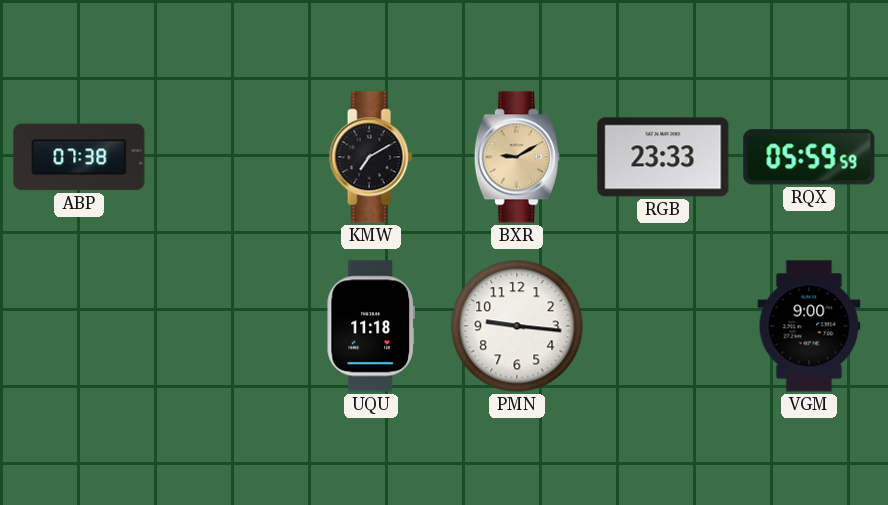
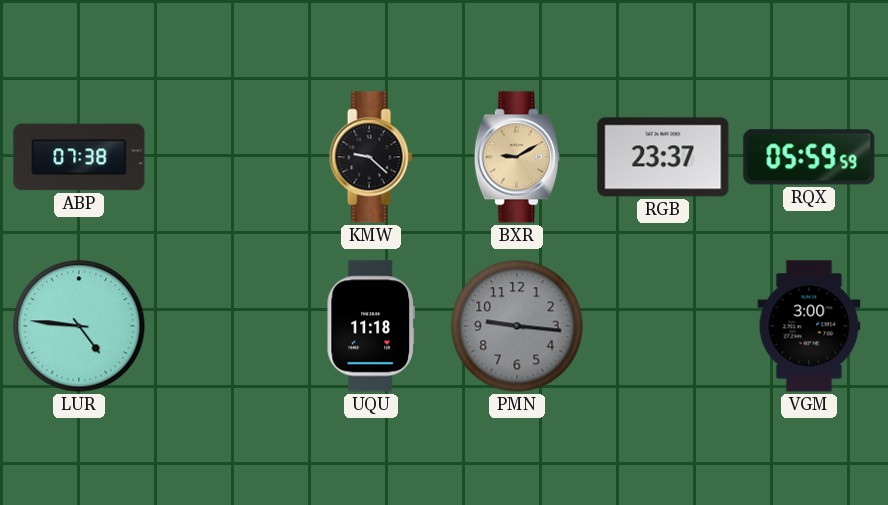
KMW: 7:10 -> 9:22 (371, 157)
RGB: 23:33 -> 23:37 (663, 157)
LUR: none -> 4:46 (79, 326)
PMN dial: white -> grey (517, 326)
VGM: 9:00 -> 3:00 (809, 326)
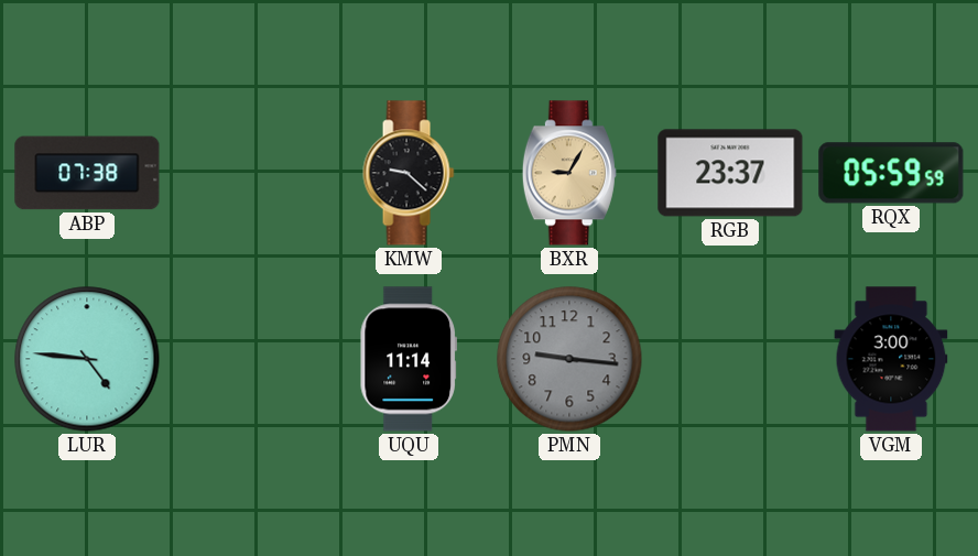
BXR: 9:10 -> 9:05 (569, 173)
UQU: 11:18 -> 11:14 (409, 359)
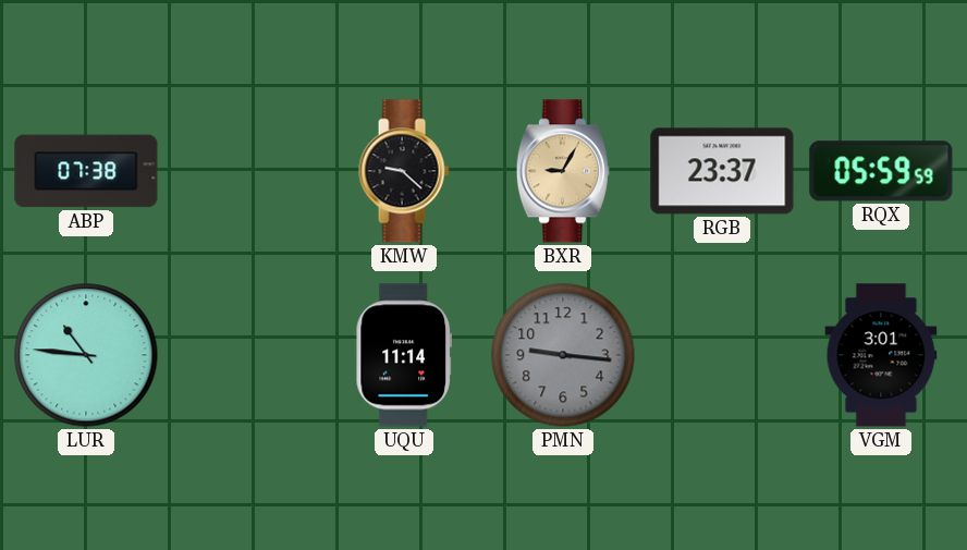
LUR: 4:46 -> 10:46 (86, 355)
VGM: 3:00 -> 3:01 (881, 355)
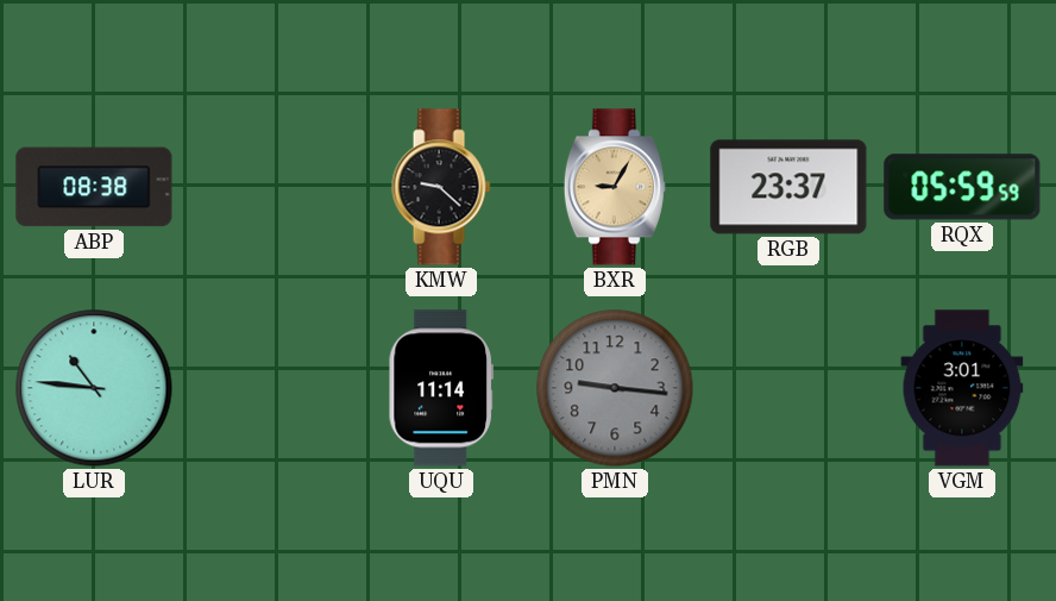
ABP: 07:38 -> 08:38 (94, 187)
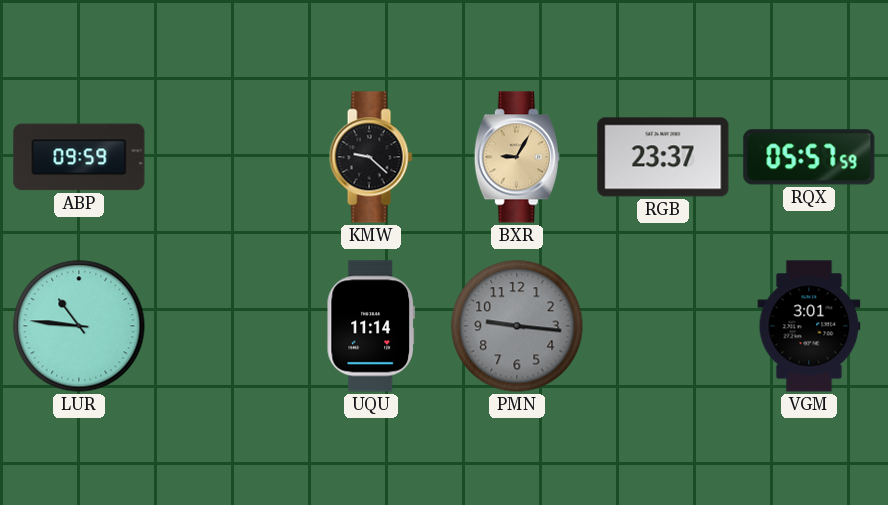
ABP: 08:38 -> 09:59 (79, 157)
RQX: 05:59 -> 05:57 (809, 157)
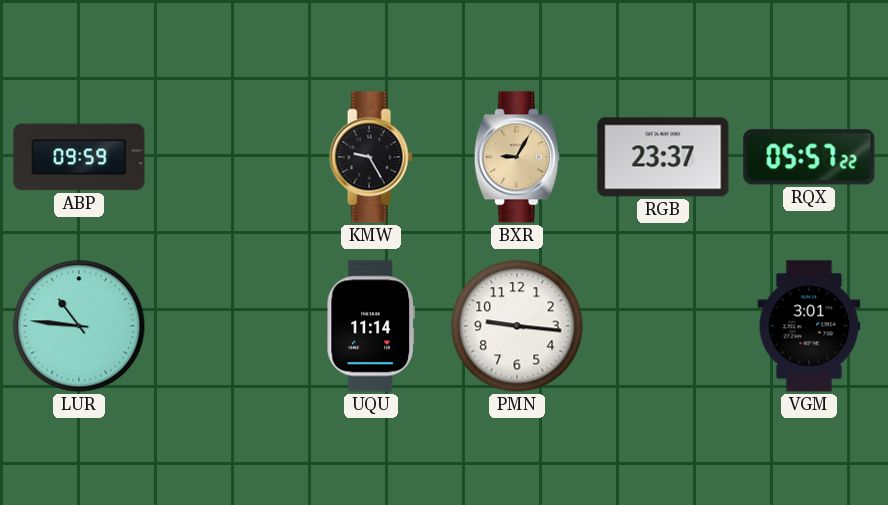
KMW: 9:22 -> 9:25 (371, 157)
RQX: 05:57:59 -> 05:57:22 (809, 157)
PMN dial: grey -> white (517, 326)
